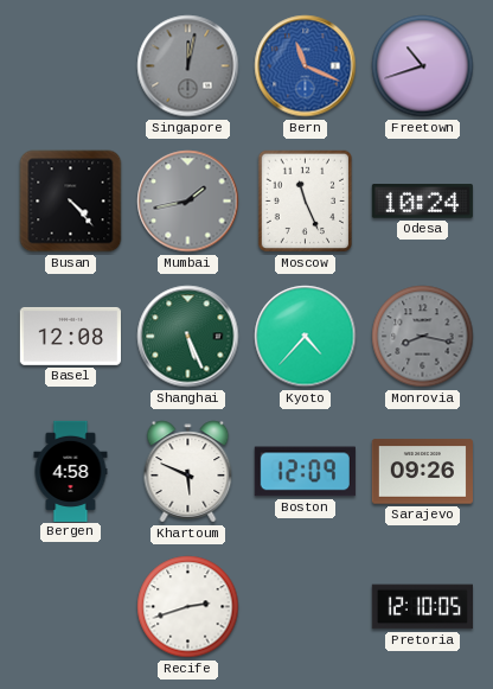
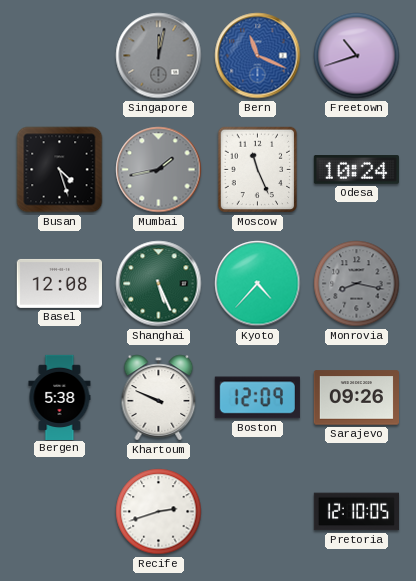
Busan: 4:23 -> 4:27 (60, 170)
Bergen: 4:58 -> 5:38 (60, 397)
Khartoum: 5:49 -> 9:49 (159, 398)
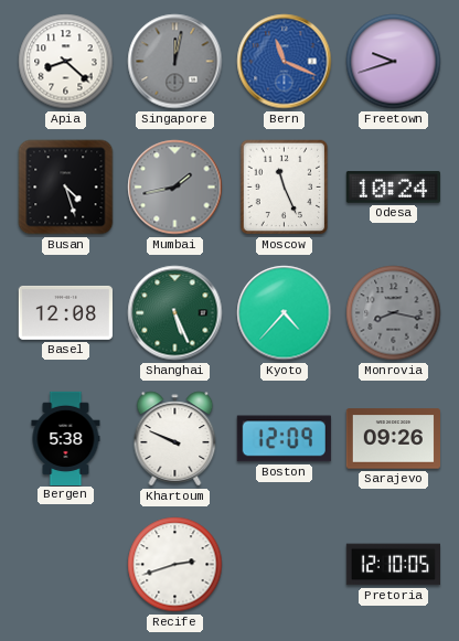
Apia: none -> 8:22 (66, 62)
Freetown: 10:42 -> 9:42 (394, 62)
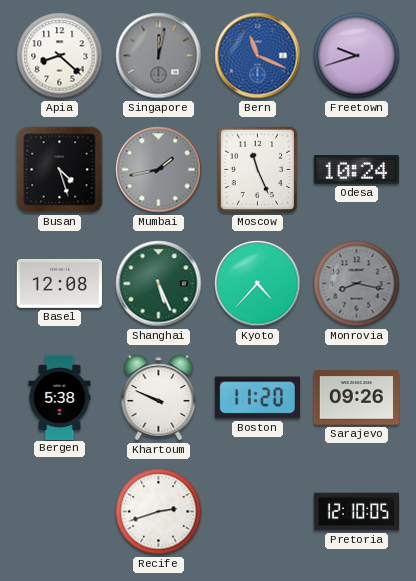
Boston: 12:09 -> 11:20 (257, 398)
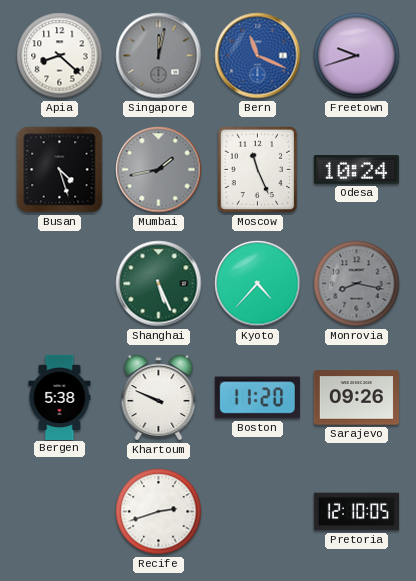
Basel: 12:08 -> none (59, 283)
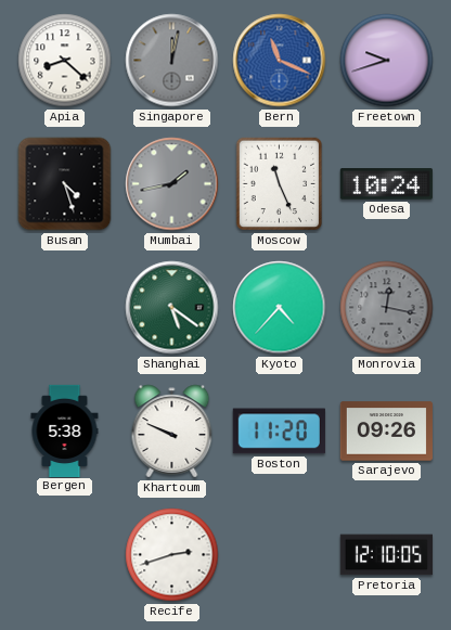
Shanghai: 5:26 -> 5:21 (172, 308)
Monrovia: 8:17 -> 12:17 (387, 308)
